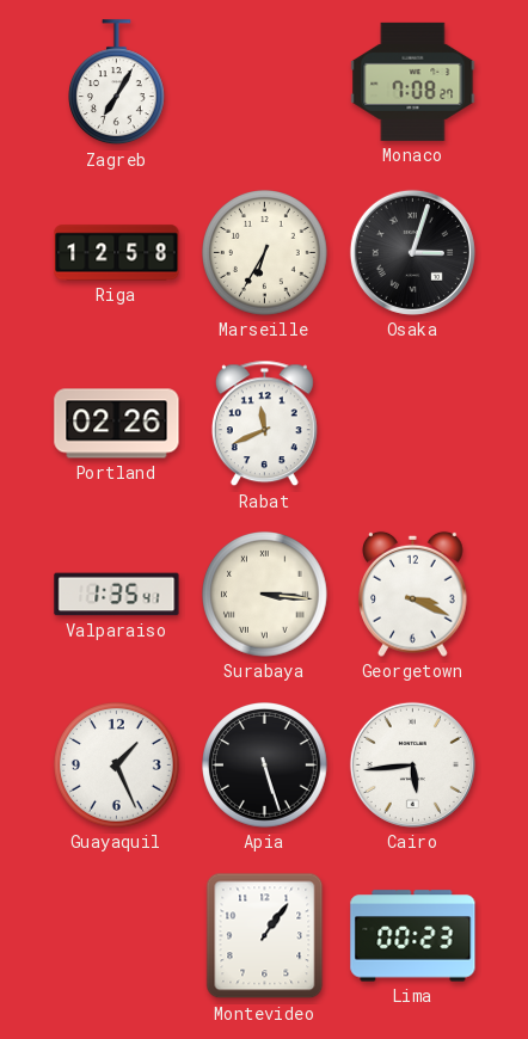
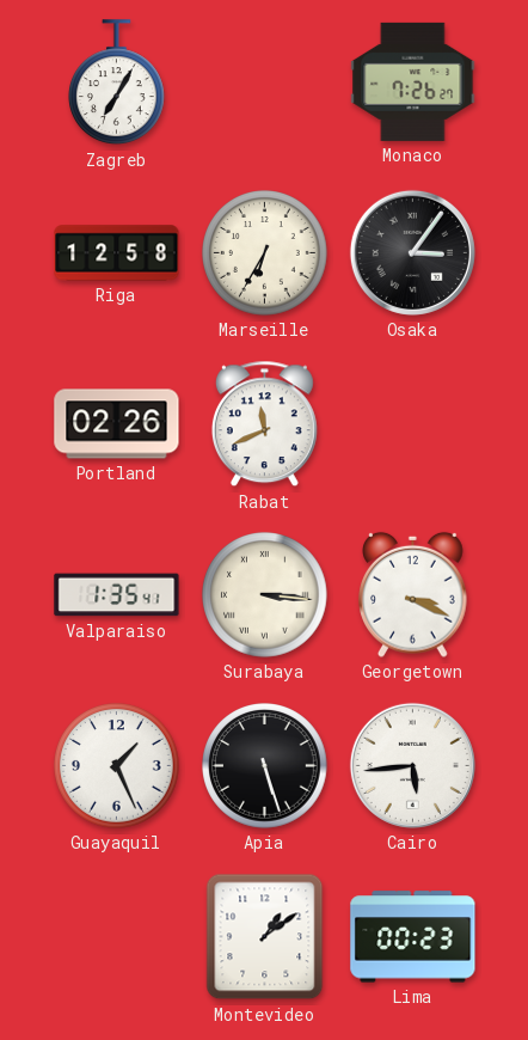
Monaco: 7:08 -> 7:26 (413, 81)
Osaka: 3:03 -> 3:06 (412, 252)
Montevideo: 1:06 -> 1:09 (265, 937)
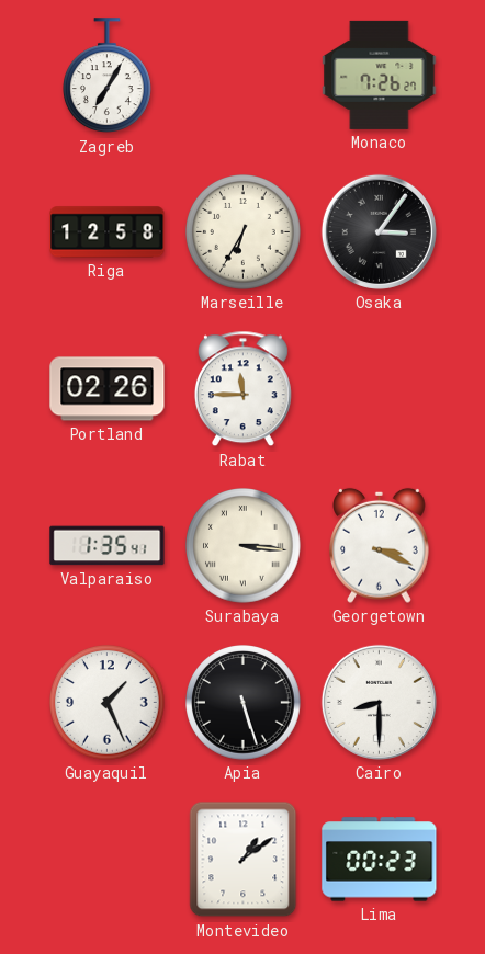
Rabat: 11:41 -> 11:45 (243, 389)
Cairo: 5:44 -> 8:30 (379, 702)
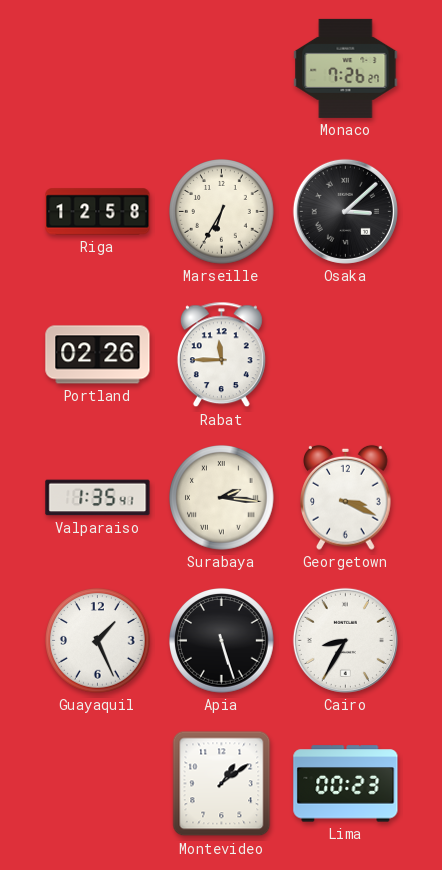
Zagreb: 7:05 -> none (108, 76)
Osaka: 3:06 -> 3:08 (345, 211)
Surabaya: 3:16 -> 2:16 (222, 498)
Cairo: 8:30 -> 8:35 (345, 640)
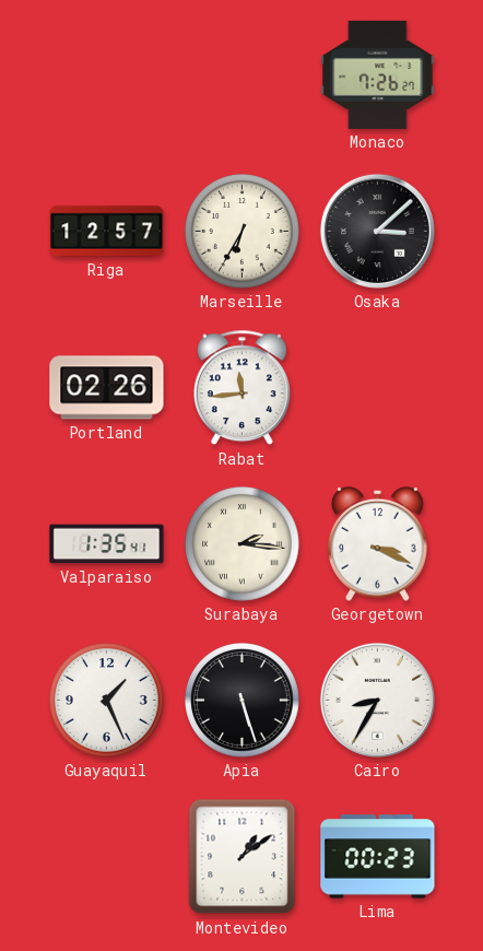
Riga: 12:58 -> 12:57 (107, 232)
Rabat: 11:45 -> 11:44 (241, 388)
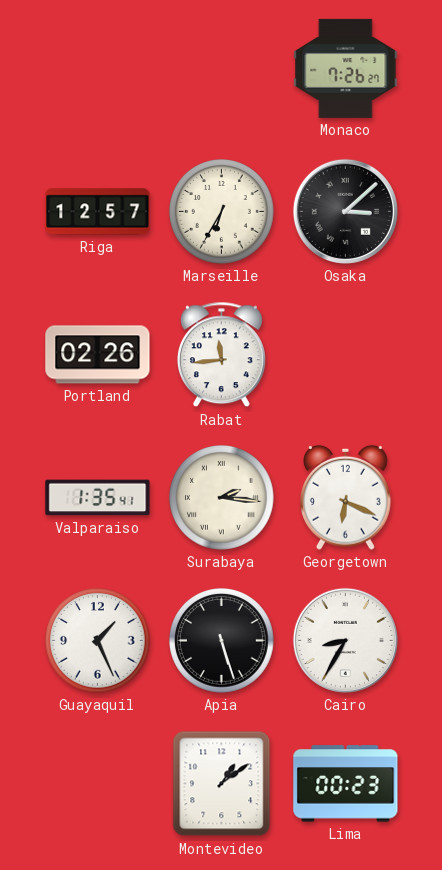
Georgetown: 3:19 -> 6:19 (346, 497)
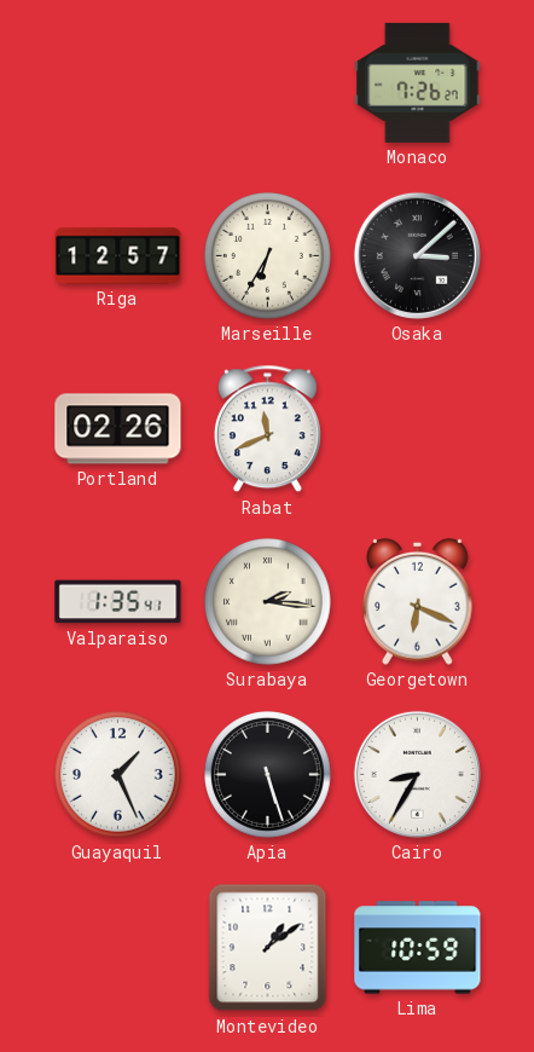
Rabat: 11:44 -> 11:41 (267, 429)
Lima: 00:23 -> 10:59 (418, 948)
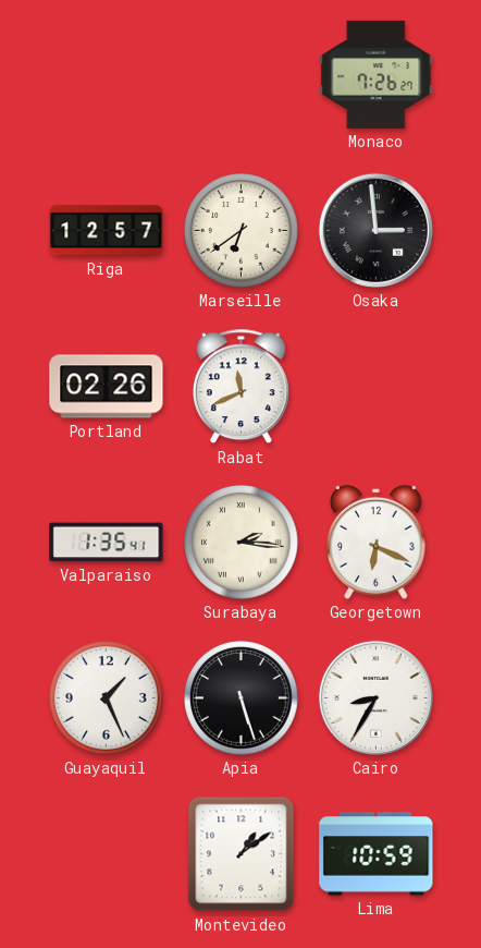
Marseille: 6:35 -> 6:39 (242, 231)
Osaka: 3:08 -> 2:59 (375, 230)
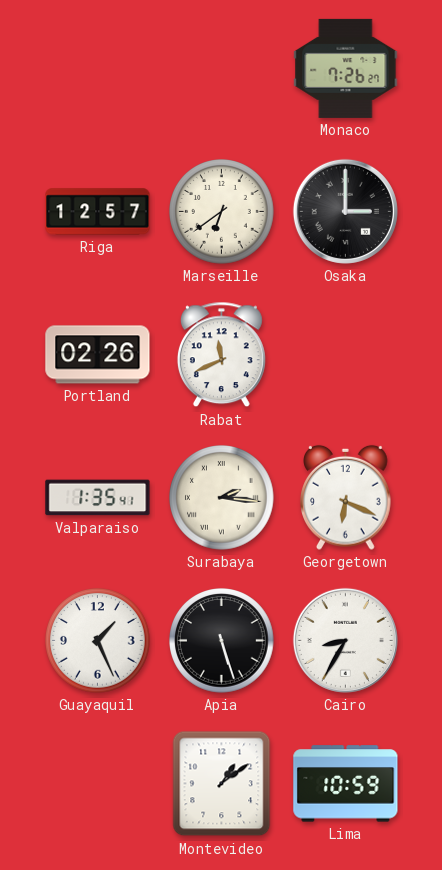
Osaka: 2:59 -> 3:00 (345, 211)
